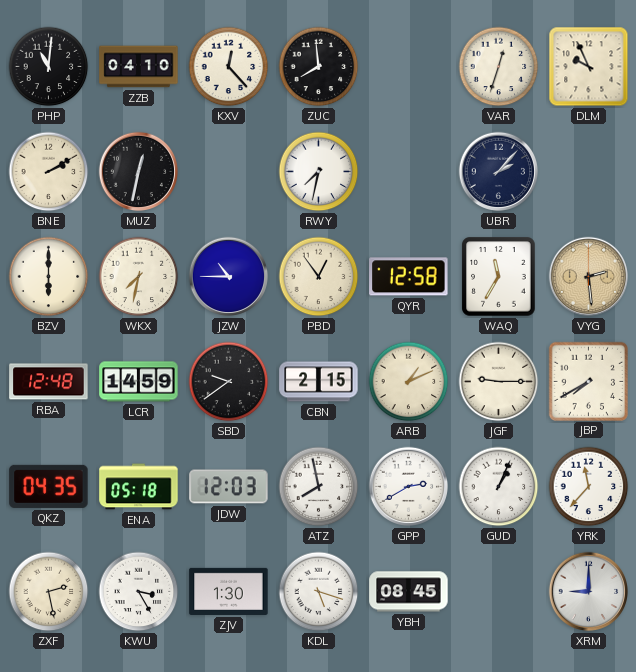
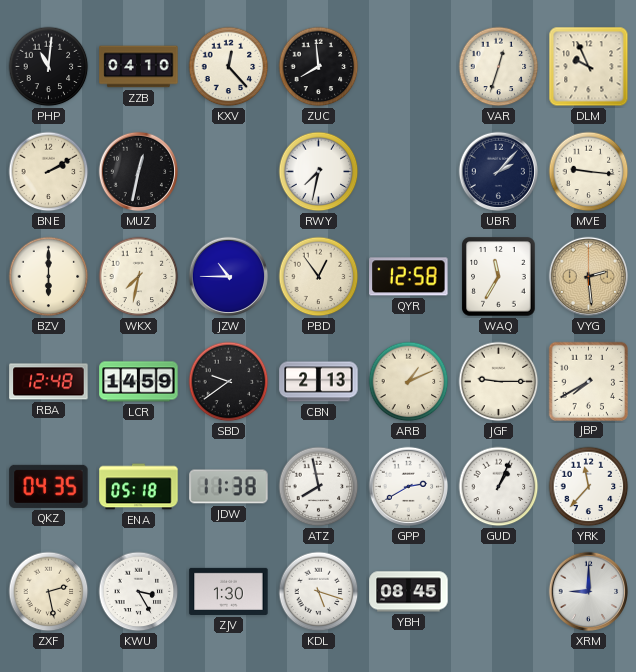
MVE: none -> 9:16 (589, 172)
CBN: 2:15 -> 2:13 (319, 382)
JDW: 12:03 -> 11:38 (229, 487)
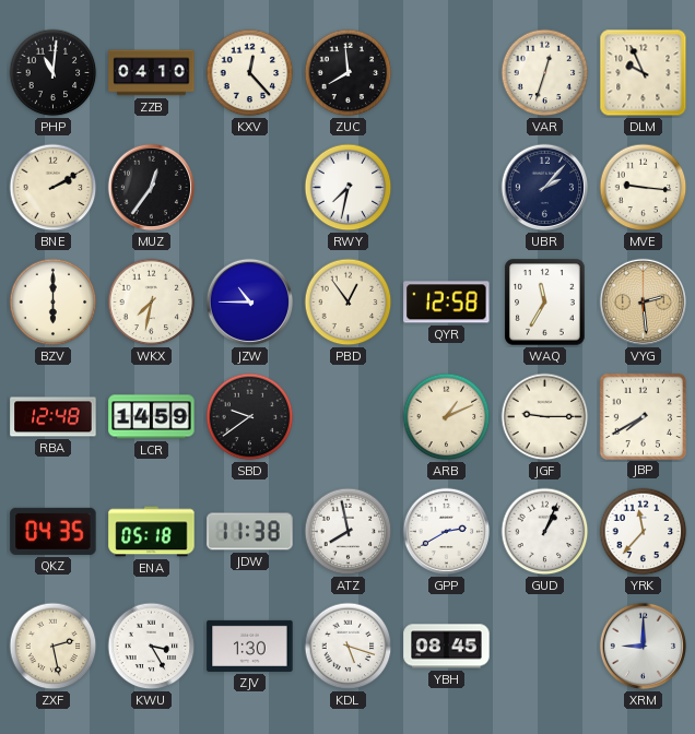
MUZ: 12:32 -> 12:36 (152, 188)
CBN: 2:13 -> none (319, 382)
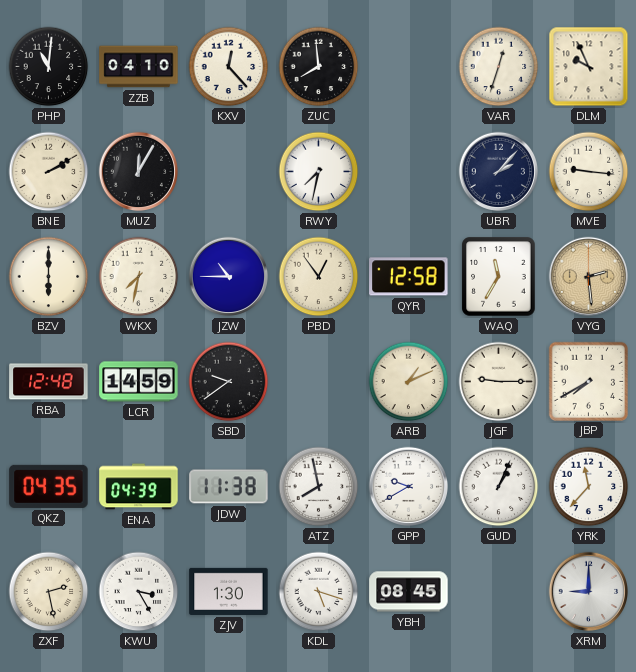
MUZ: 12:36 -> 12:05 (139, 172)
ENA: 05:18 -> 04:39 (139, 487)
GPP: 2:40 -> 9:40 (409, 487)
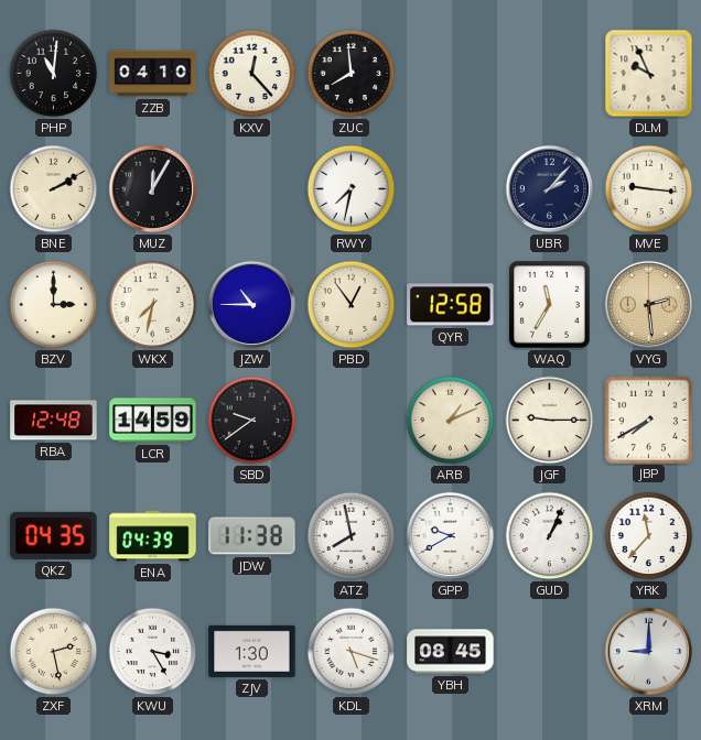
VAR: 12:33 -> none (499, 67)
BZV: 6:00 -> 3:00 (54, 305)
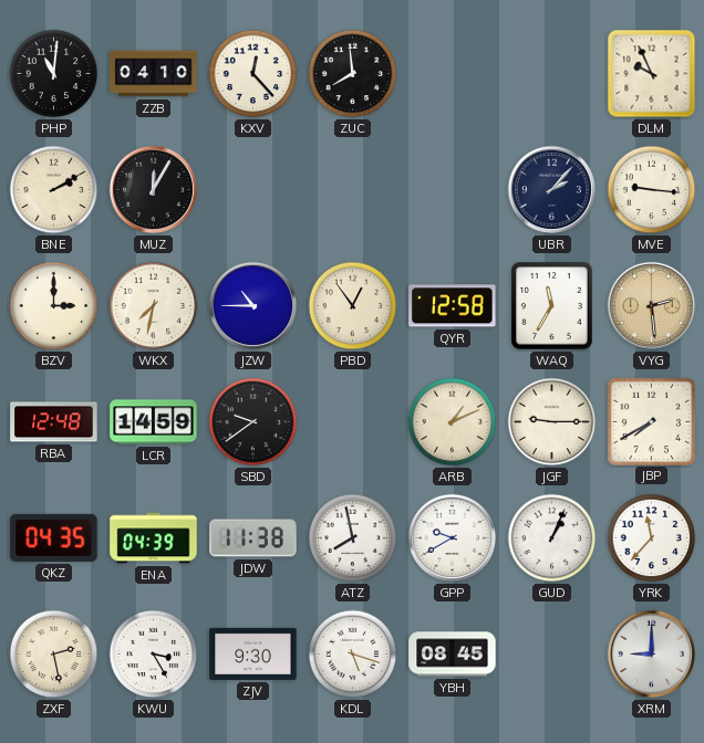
RWY: 7:32 -> none (352, 189)
ZJV: 1:30 -> 9:30 (253, 653)
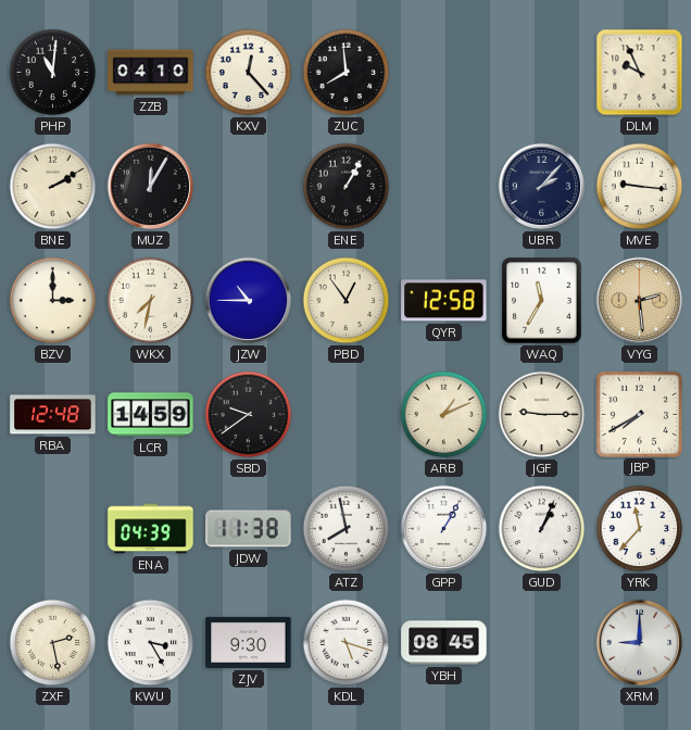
ENE: none -> 1:05 (347, 187)
QKZ: 04:35 -> none (54, 537)
GPP: 9:40 -> 1:05 (444, 529)
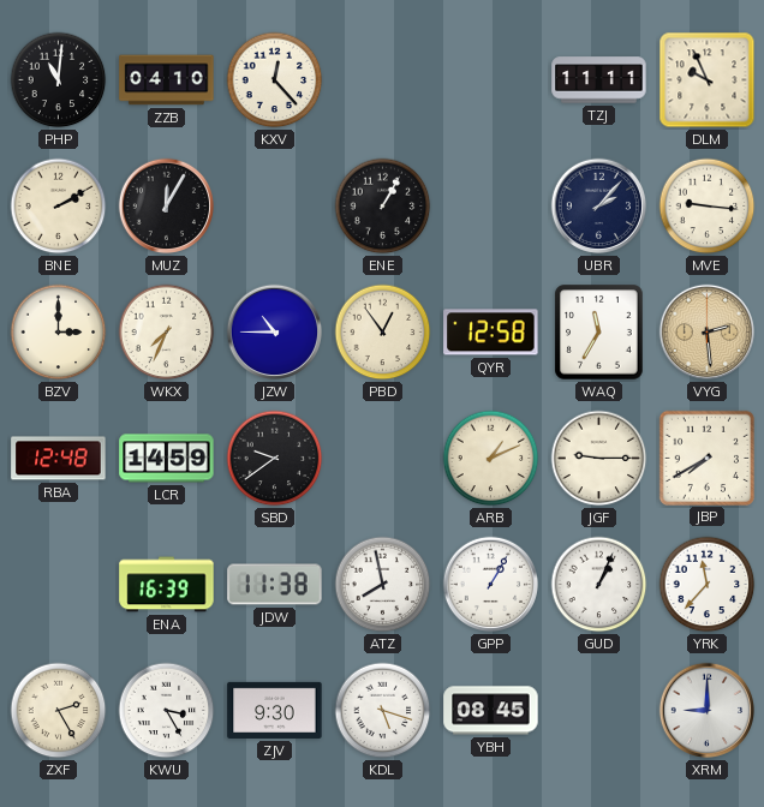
ZUC: 7:59 -> none (347, 73)
TZJ: none -> 11:11 (599, 80)
WKX: 7:32 -> 7:34 (167, 333)
ENA: 04:39 -> 16:39 (167, 585)
ZXF: 2:28 -> 2:25 (59, 711)
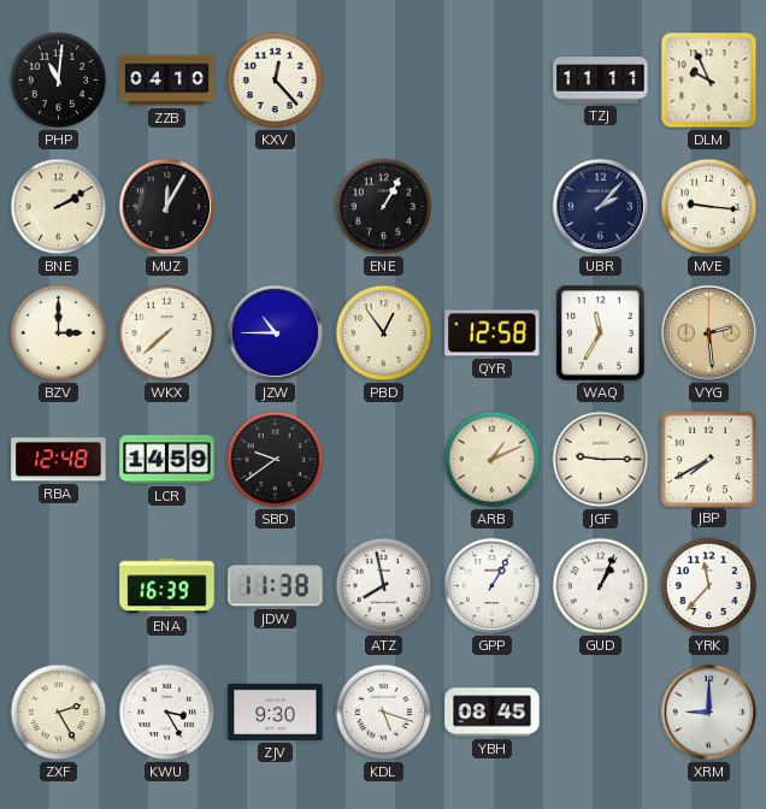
WKX: 7:34 -> 7:38 (167, 333)
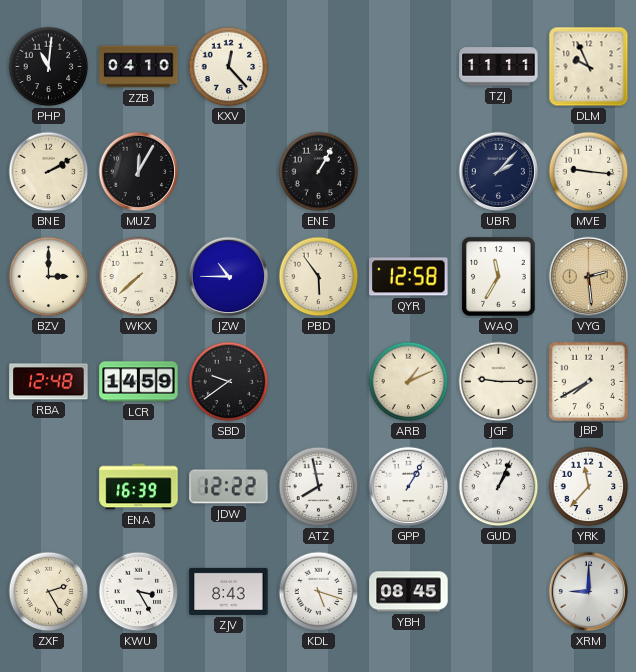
PBD: 12:54 -> 5:54 (319, 277)
JDW: 11:38 -> 12:22 (229, 487)
ZJV: 9:30 -> 8:43 (229, 591)
